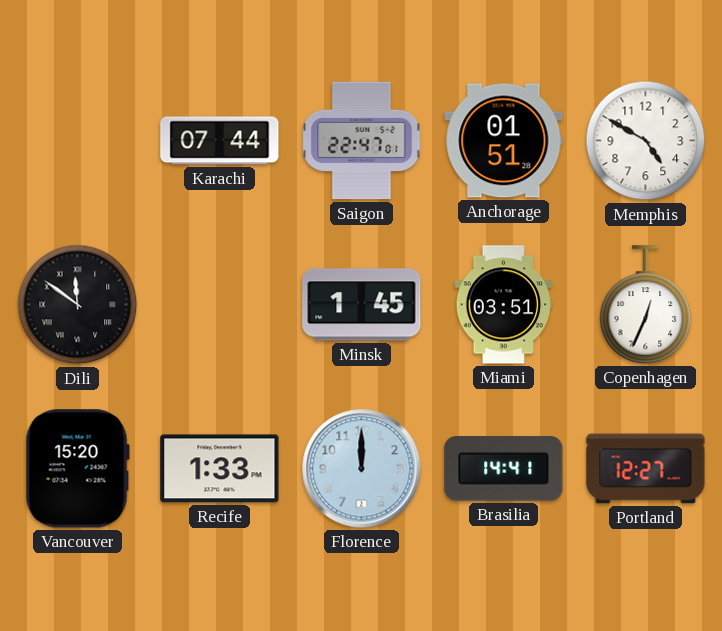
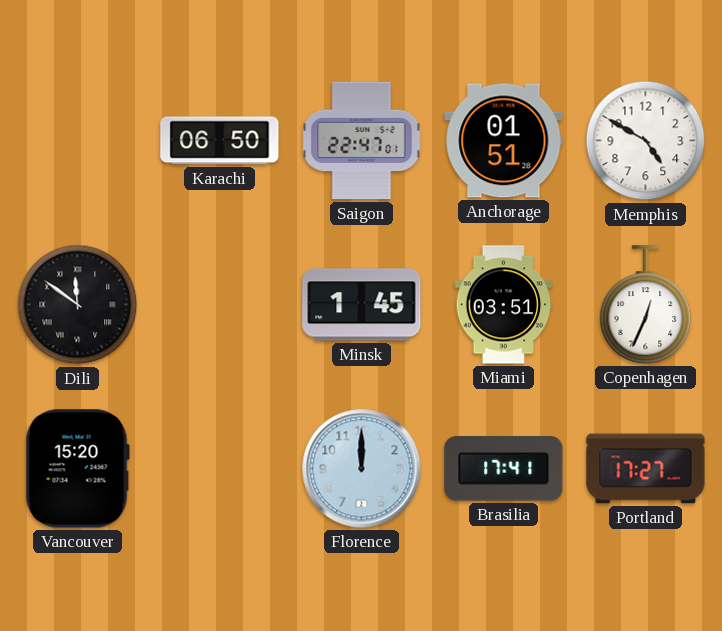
Karachi: 07:44 -> 06:50 (220, 141)
Recife: 1:33 -> none (220, 469)
Brasilia: 14:41 -> 17:41 (504, 469)
Portland: 12:27 -> 17:27 (646, 469)
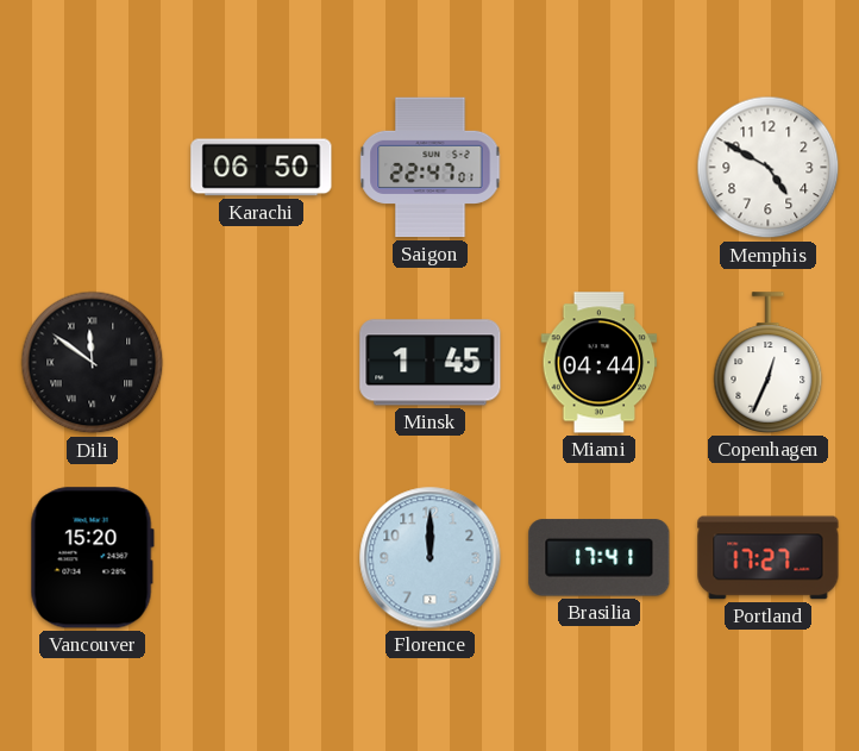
Anchorage: 01:51 -> none (504, 141)
Miami: 03:51 -> 04:44 (600, 363)
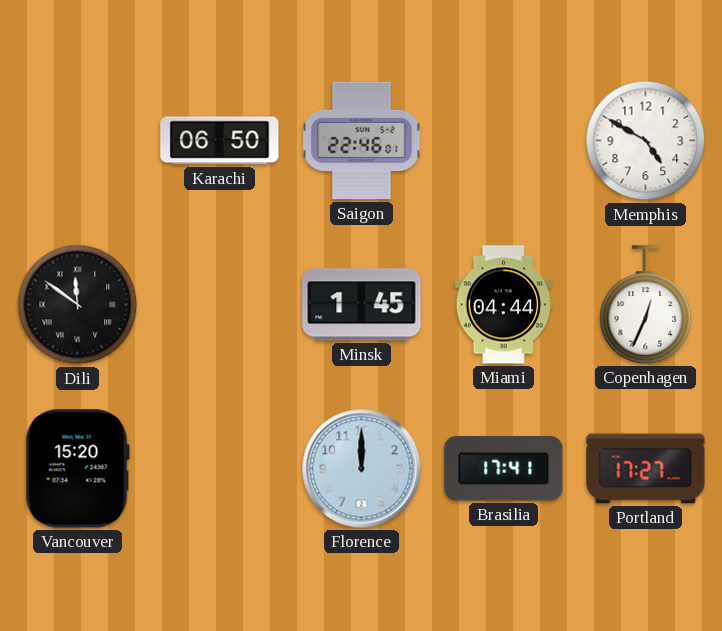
Saigon: 22:47 -> 22:46 (362, 141)
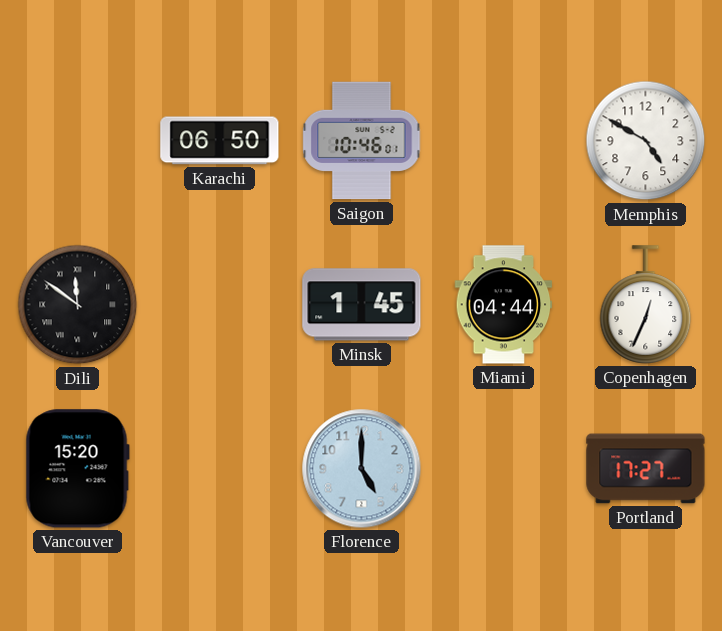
Saigon: 22:46 -> 10:46 (362, 141)
Florence: 12:00 -> 5:00 (362, 469)
Brasilia: 17:41 -> none (504, 469)
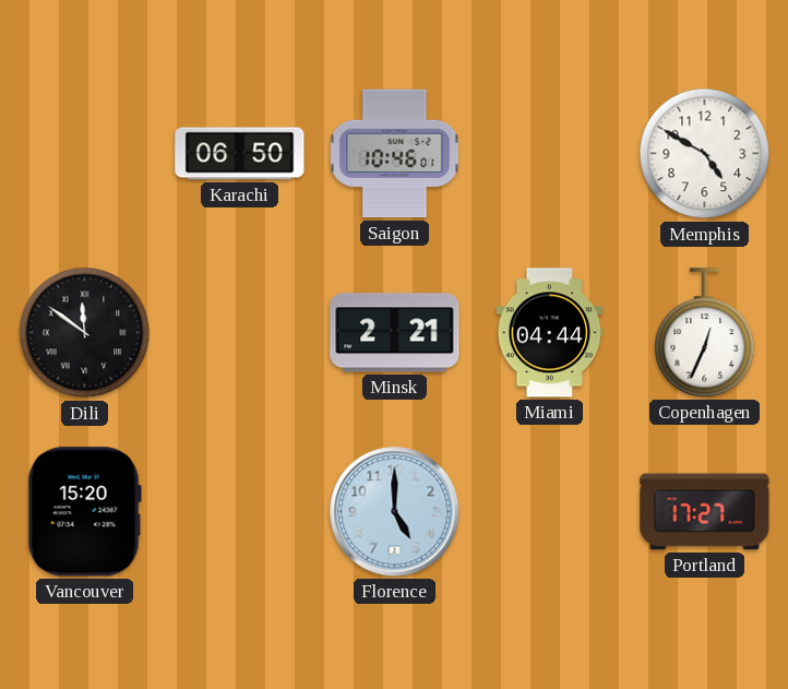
Minsk: 1:45 -> 2:21 (395, 333)
